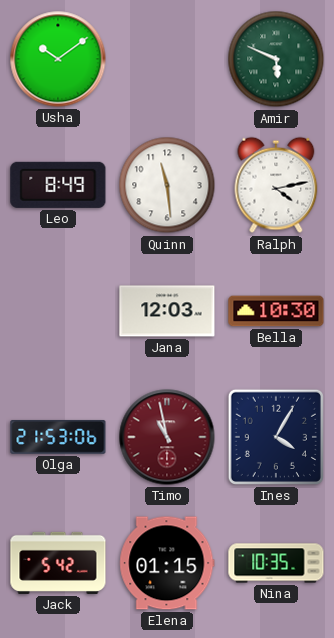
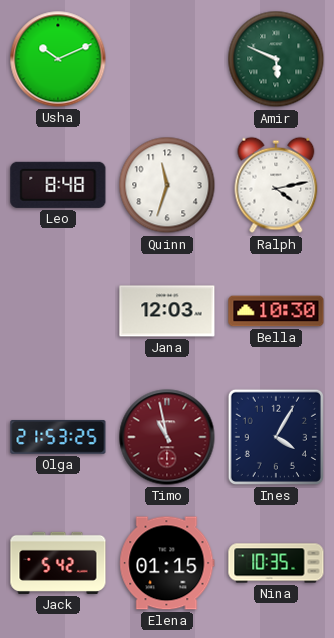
Usha: 10:09 -> 10:11 (58, 59)
Leo: 8:49 -> 8:48 (58, 185)
Quinn: 11:29 -> 11:33 (167, 185)
Olga: 21:53:06 -> 21:53:25 (58, 437)
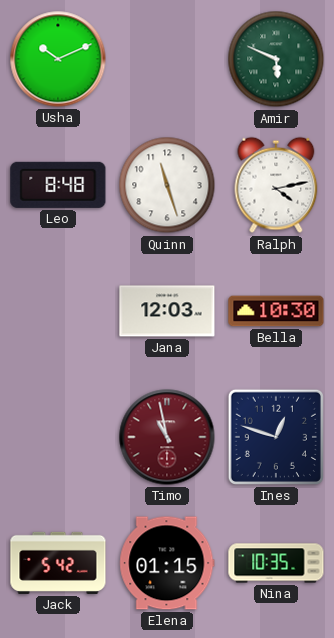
Quinn: 11:33 -> 11:27 (167, 185)
Olga: 21:53 -> none (58, 437)
Ines: 4:05 -> 12:48 (276, 437)
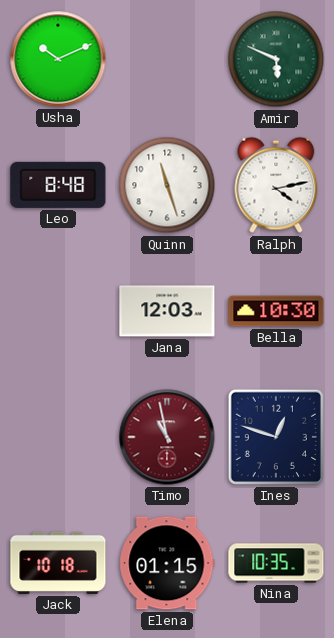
Jack: 5:42 -> 10:18 (58, 563)
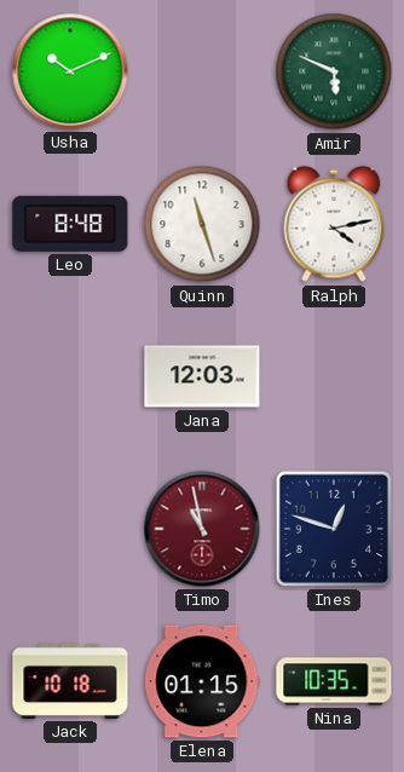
Bella: 10:30 -> none (276, 311)
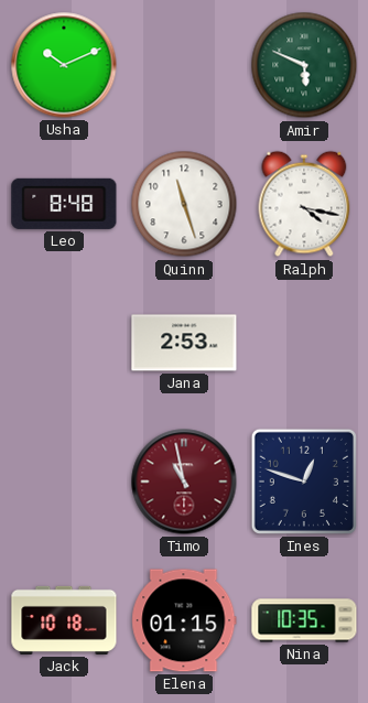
Ralph: 4:13 -> 4:17 (304, 204)
Jana: 12:03 -> 2:53 (184, 343)
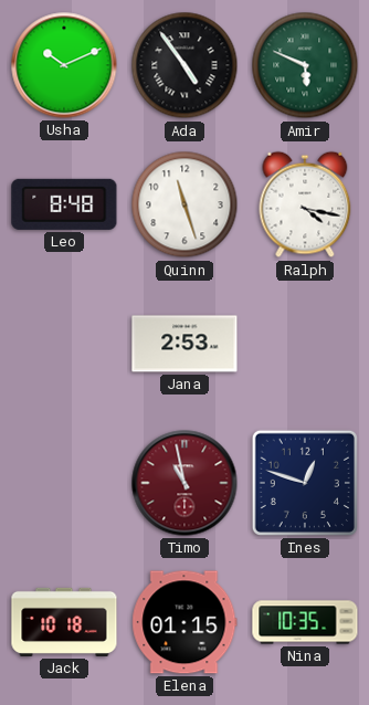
Ada: none -> 4:54 (184, 65)
